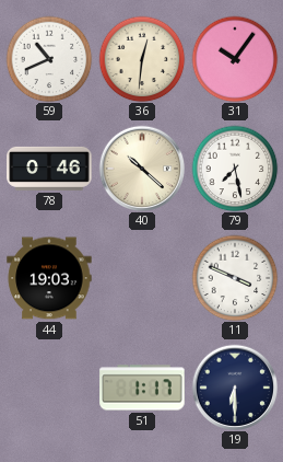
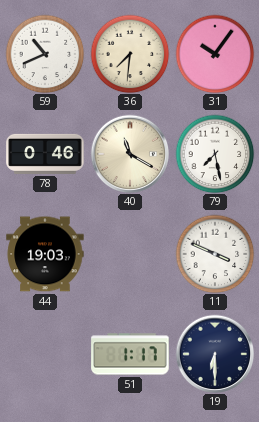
36: 12:31 -> 7:31 (130, 54)
40: 10:22 -> 11:20 (130, 154)
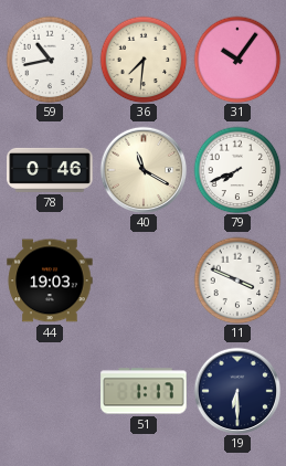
59: 10:41 -> 10:43 (50, 60)
79: 7:28 -> 7:41 (237, 170)
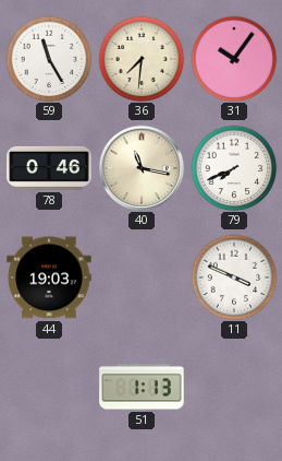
59: 10:43 -> 11:25 (49, 59)
40: 11:20 -> 11:17 (142, 168)
51: 1:17 -> 1:13 (142, 387)
19: 6:30 -> none (237, 391)
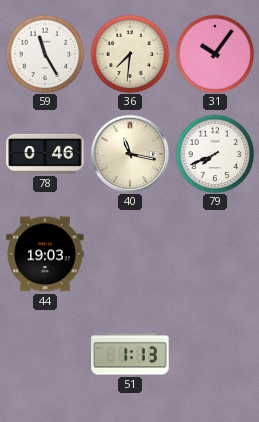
11: 3:49 -> none (234, 277)
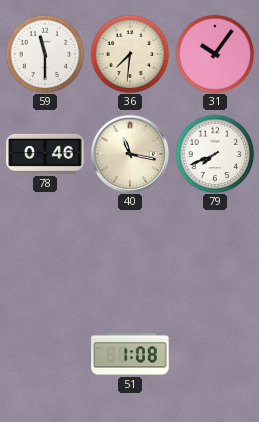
59: 11:25 -> 11:30 (45, 54)
44: 19:03 -> none (45, 254)
51: 1:13 -> 1:08 (130, 354)
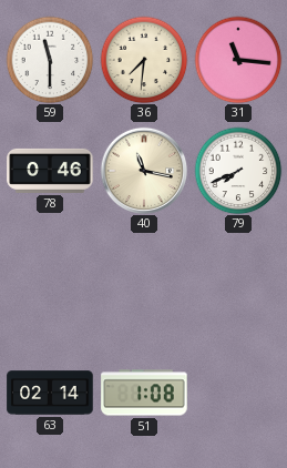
31: 10:06 -> 11:16 (238, 60)
63: none -> 02:14 (50, 393)
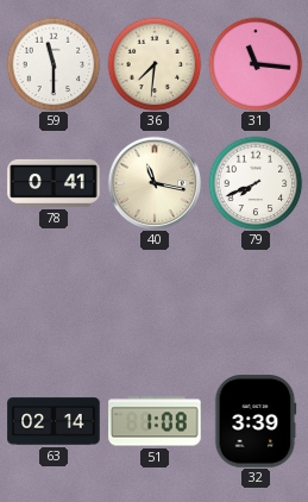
78: 0:46 -> 0:41 (54, 183)
32: none -> 3:39 (256, 421)
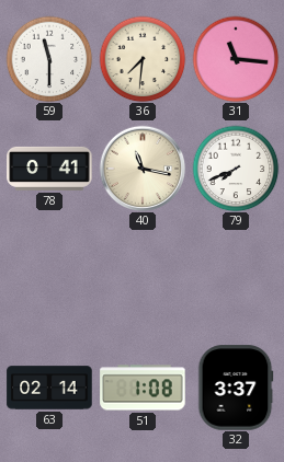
32: 3:39 -> 3:37 (236, 388)
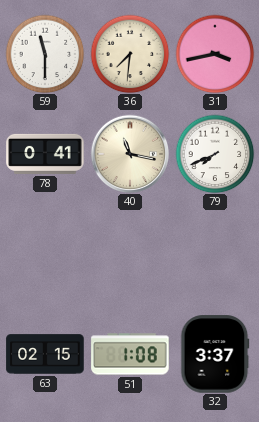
31: 11:16 -> 3:43 (215, 54)
63: 02:14 -> 02:15 (45, 354)
